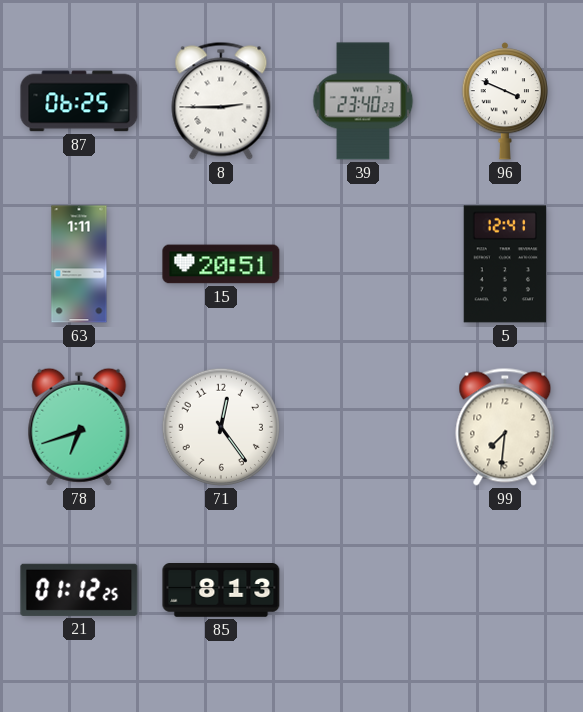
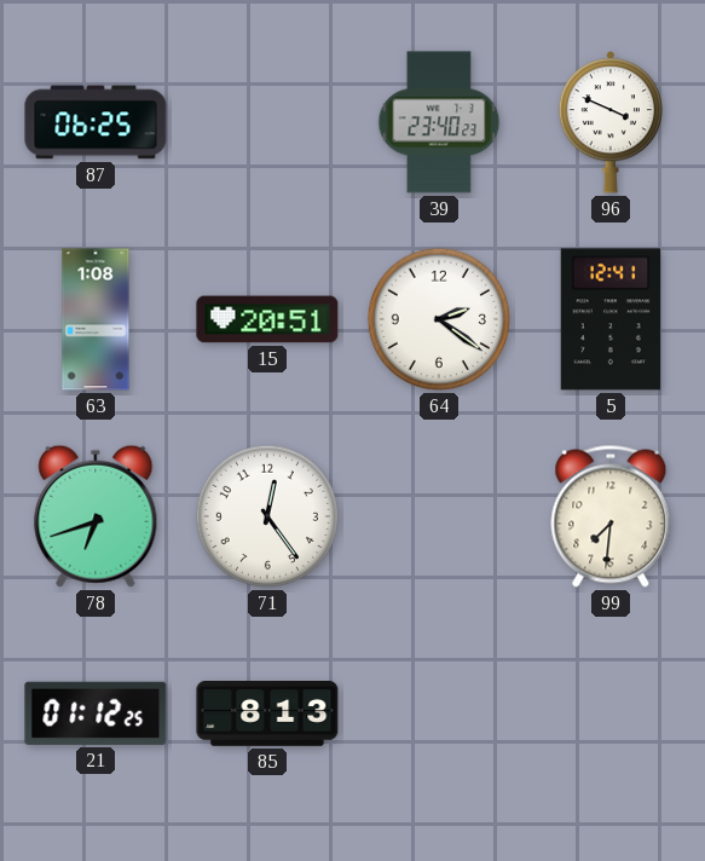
8: 2:45 -> none (221, 101)
63: 1:11 -> 1:08 (96, 319)
64: none -> 2:21 (439, 319)
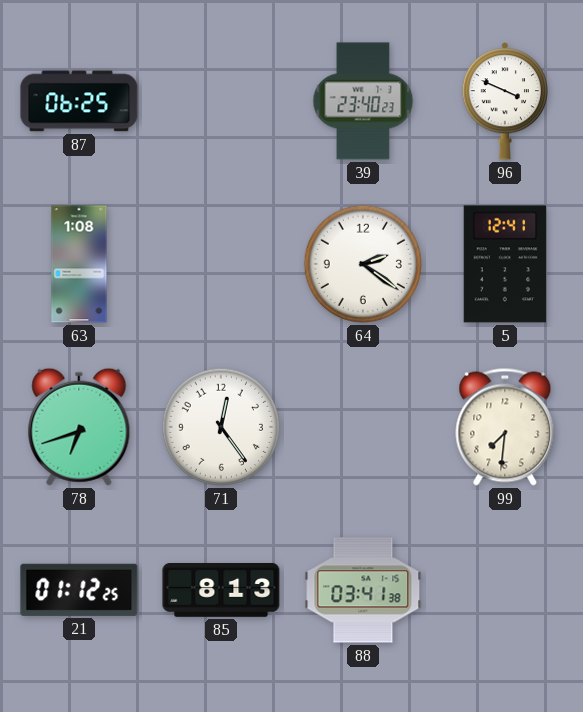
15: 20:51 -> none (267, 319)
88: none -> 03:41 (363, 590)
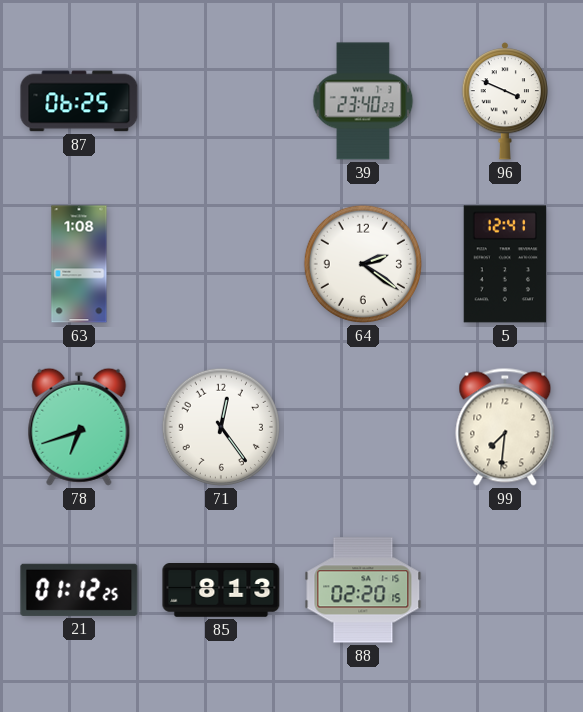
88: 03:41 -> 02:20 (363, 590)
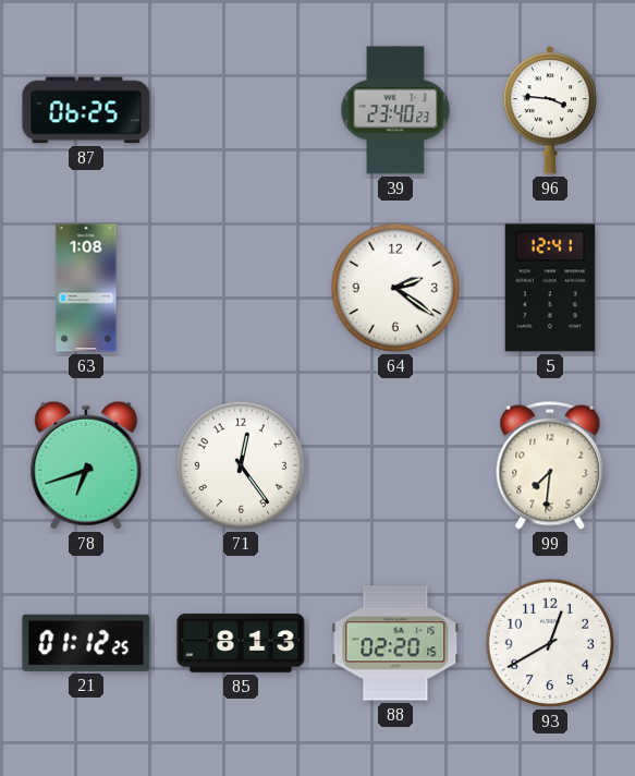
96: 3:49 -> 3:46 (549, 110)
93: none -> 12:40 (550, 643)
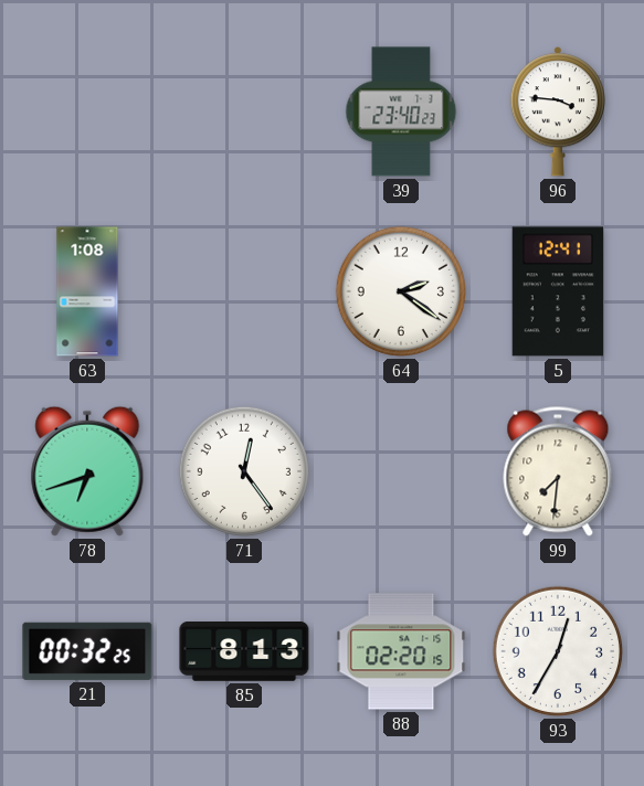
87: 06:25 -> none (86, 110)
21: 01:12 -> 00:32 (87, 651)
93: 12:40 -> 12:35 (558, 651)
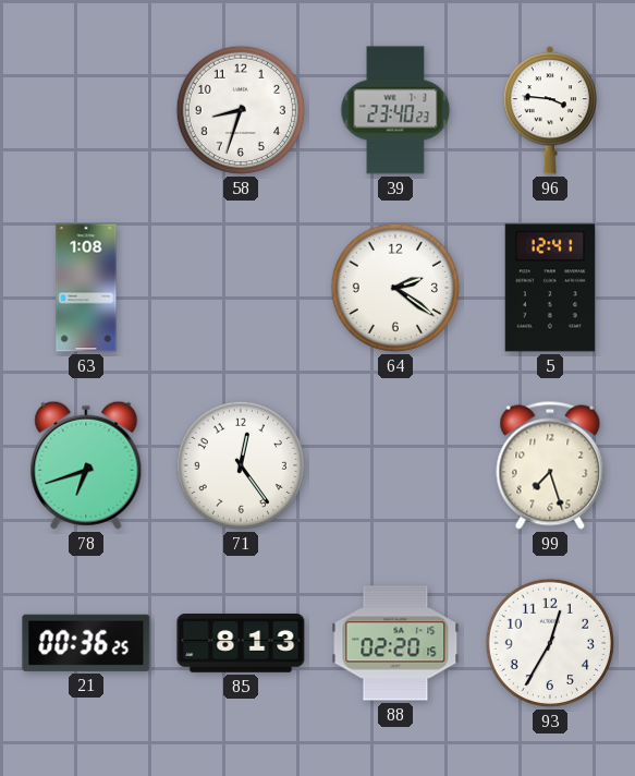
58: none -> 8:33 (241, 110)
99: 7:31 -> 7:27 (550, 465)
21: 00:32 -> 00:36 (86, 643)
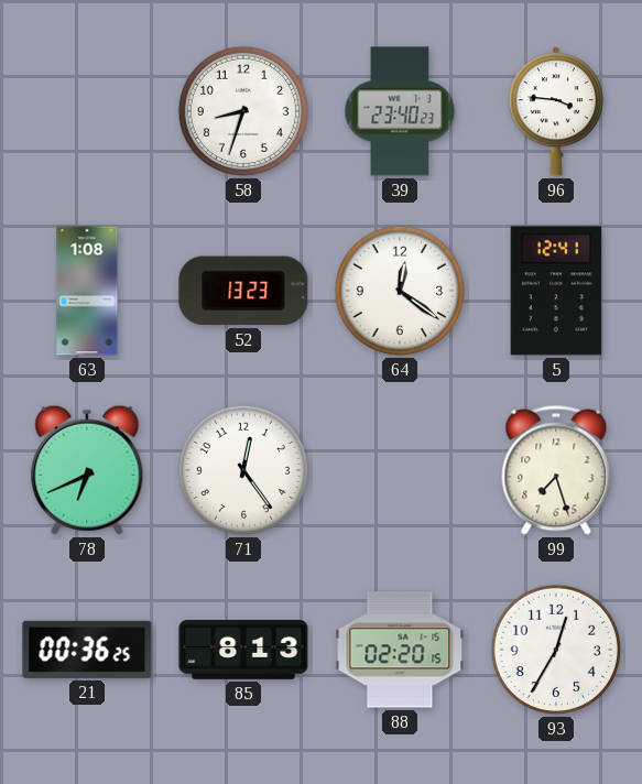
52: none -> 13:23 (243, 291)
64: 2:21 -> 12:21 (400, 291)
78: 6:42 -> 6:41 (87, 470)
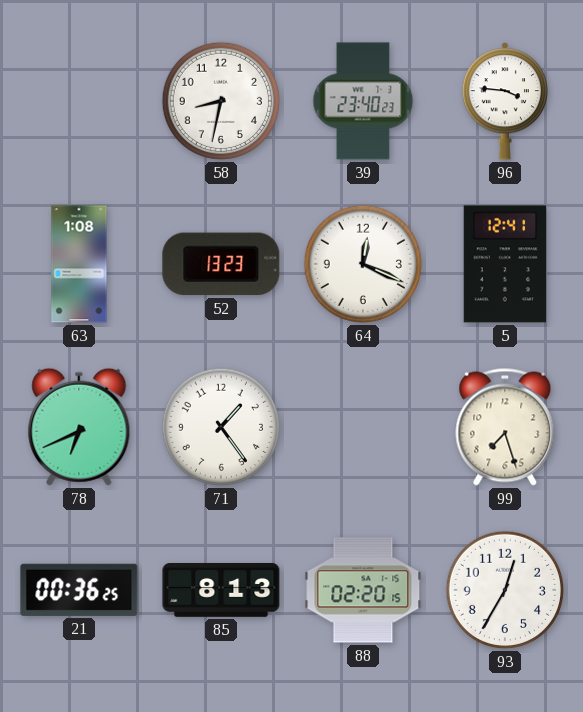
58: 8:33 -> 8:32 (221, 101)
64: 12:21 -> 12:19 (363, 264)
71: 12:24 -> 1:24 (221, 427)
